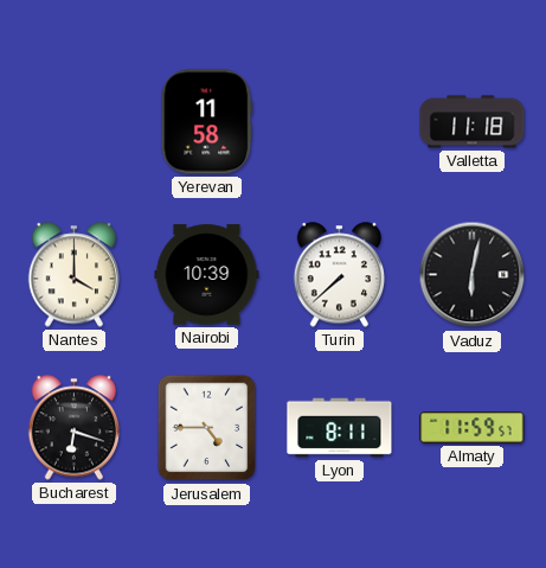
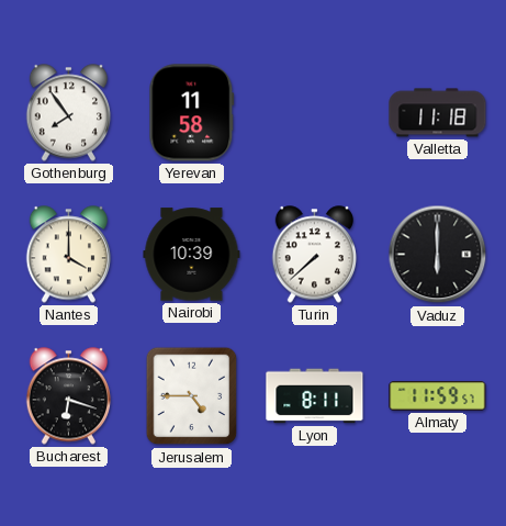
Gothenburg: none -> 7:54 (69, 113)
Vaduz: 6:02 -> 6:00 (438, 255)
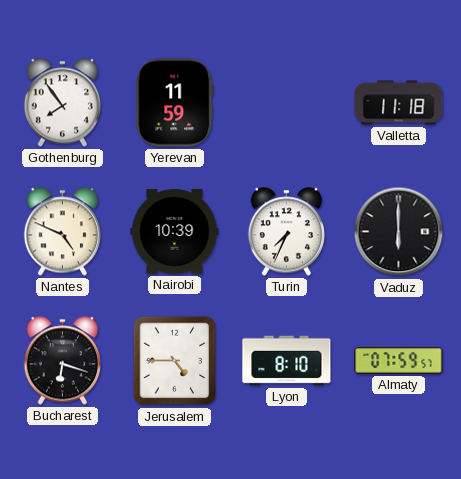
Yerevan: 11:58 -> 11:59 (175, 103)
Nantes: 4:00 -> 4:49 (63, 232)
Turin: 7:38 -> 7:34 (287, 232)
Lyon: 8:11 -> 8:10 (287, 361)
Almaty: 11:59 -> 07:59 (399, 361)
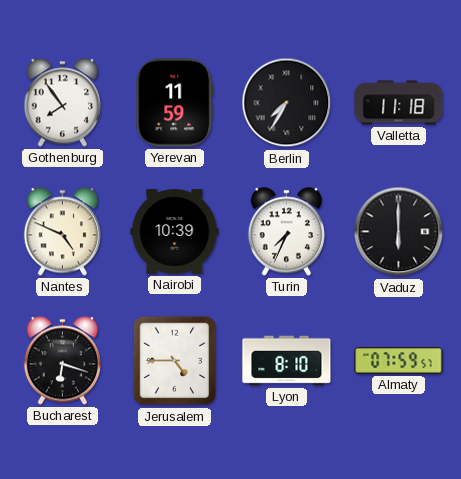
Berlin: none -> 7:35 (287, 103)
